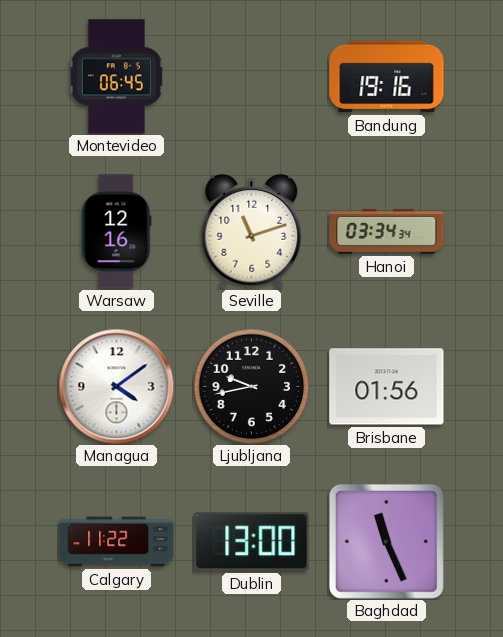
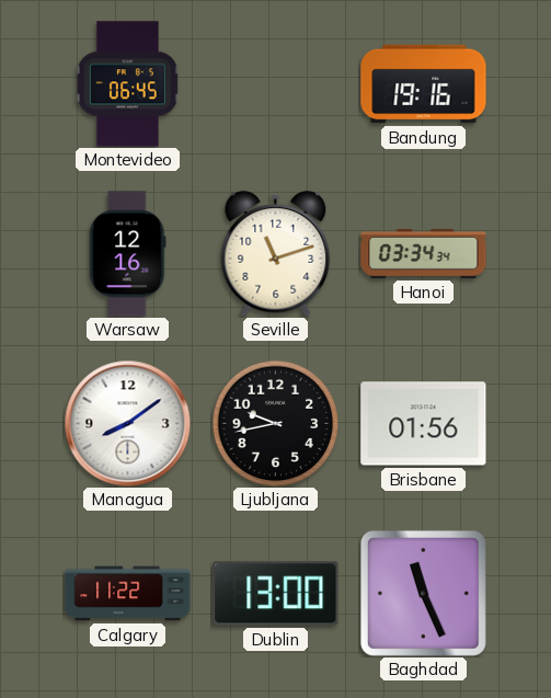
Managua: 4:09 -> 8:09 (127, 423)
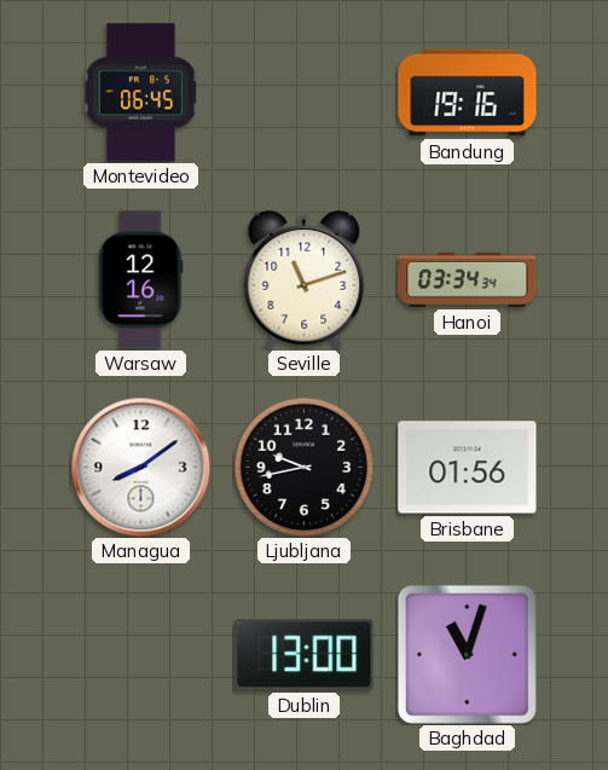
Calgary: 11:22 -> none (128, 594)
Baghdad: 11:26 -> 11:03 (467, 654)
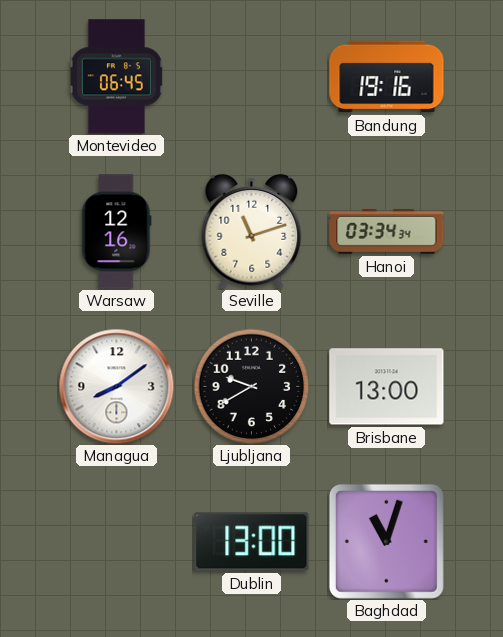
Ljubljana: 9:43 -> 9:40 (251, 386)
Brisbane: 01:56 -> 13:00 (387, 387)
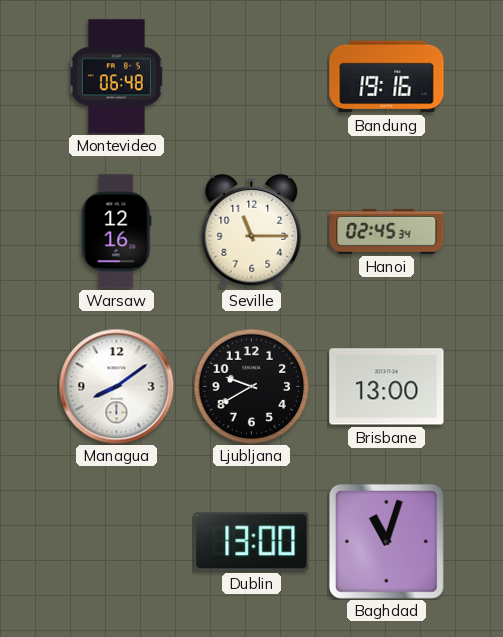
Montevideo: 06:45 -> 06:48 (116, 77)
Seville: 11:12 -> 11:15 (252, 231)
Hanoi: 03:34 -> 02:45 (387, 232)
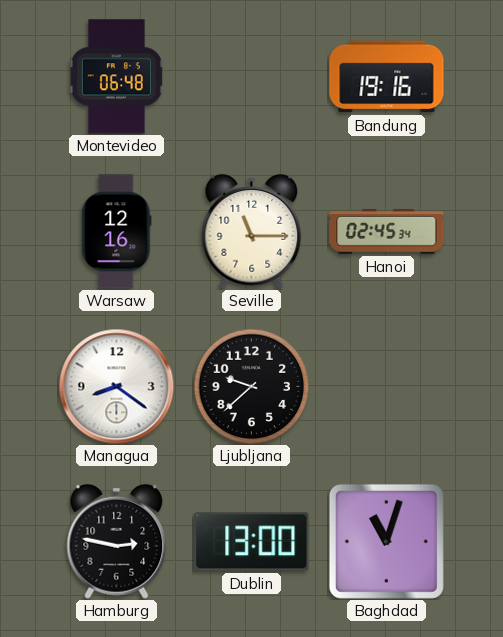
Managua: 8:09 -> 8:21 (116, 386)
Ljubljana: 9:40 -> 9:38 (251, 386)
Brisbane: 13:00 -> none (387, 387)
Hamburg: none -> 2:47 (117, 541)
